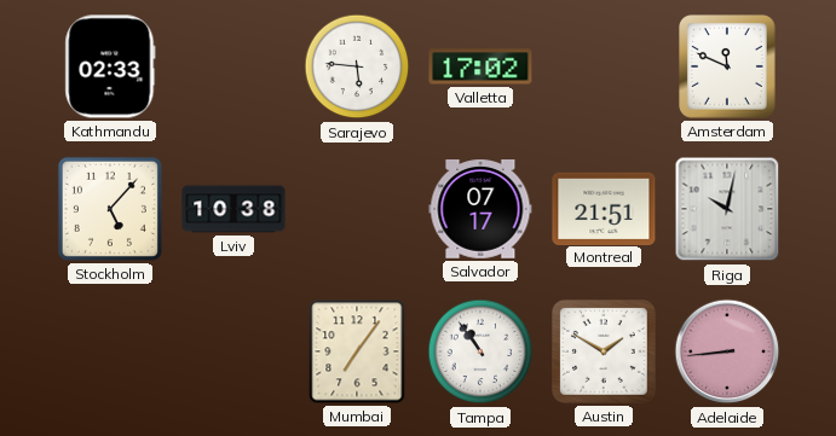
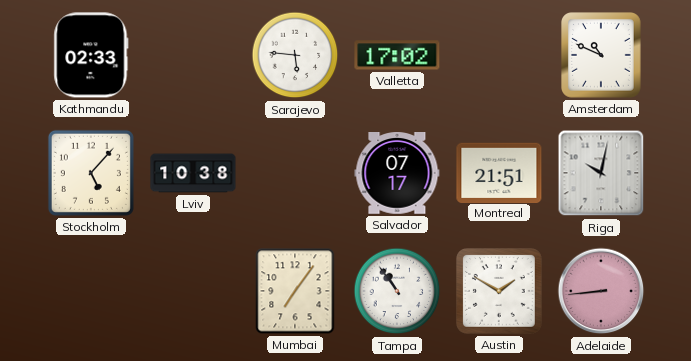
Amsterdam: 11:49 -> 10:49 (602, 56)
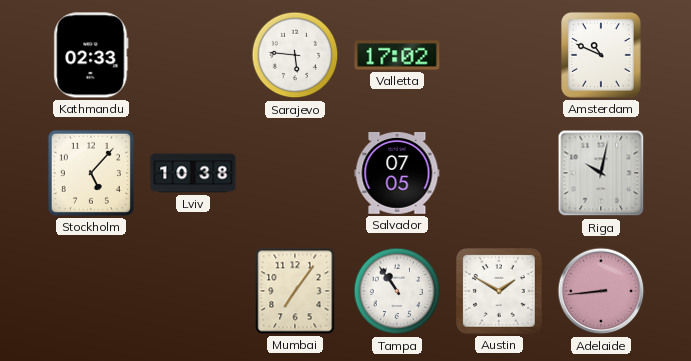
Salvador: 07:17 -> 07:05 (397, 173)
Montreal: 21:51 -> none (499, 172)
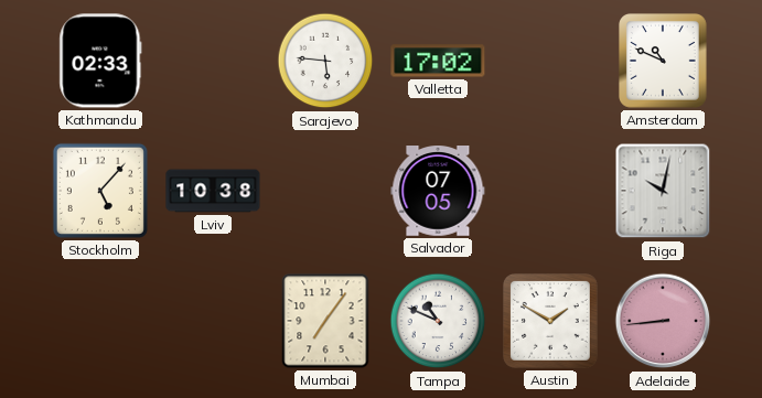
Tampa: 10:54 -> 10:49 (438, 321)
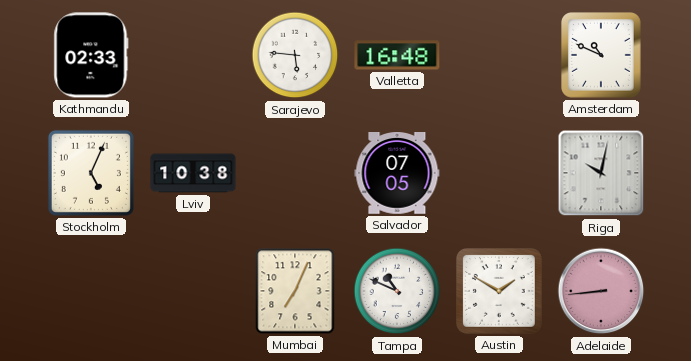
Valletta: 17:02 -> 16:48 (397, 55)
Stockholm: 5:07 -> 5:04 (91, 173)
Mumbai: 7:06 -> 7:04 (295, 291)
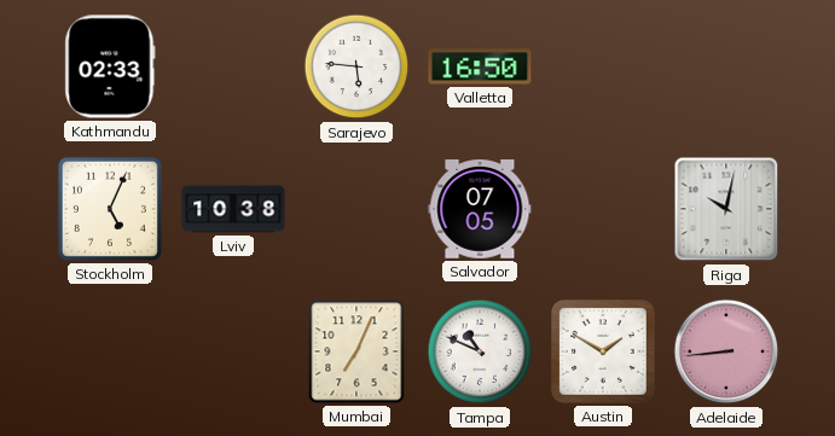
Valletta: 16:48 -> 16:50 (480, 66)
Amsterdam: 10:49 -> none (602, 56)
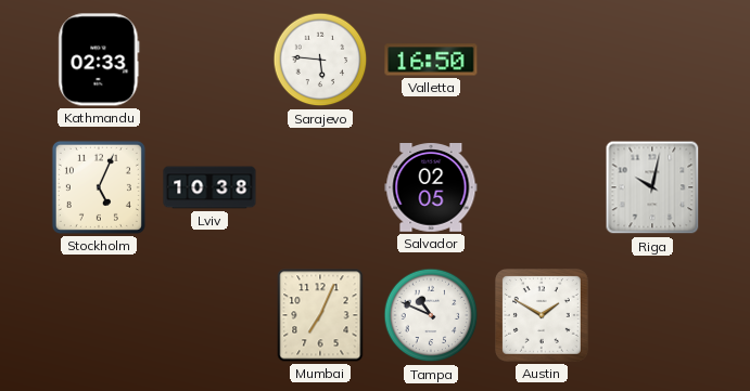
Salvador: 07:05 -> 02:05 (431, 187)
Adelaide: 8:44 -> none (726, 351)
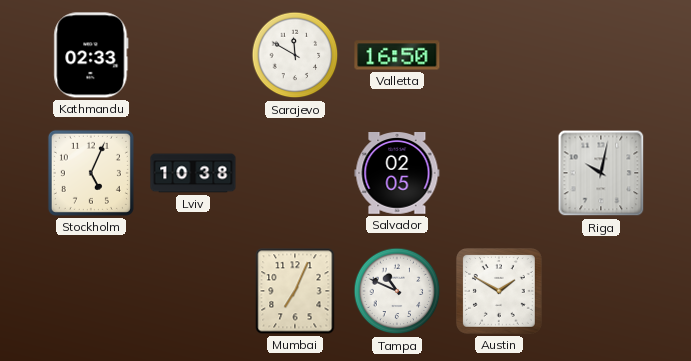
Sarajevo: 5:46 -> 11:50 (295, 55)
